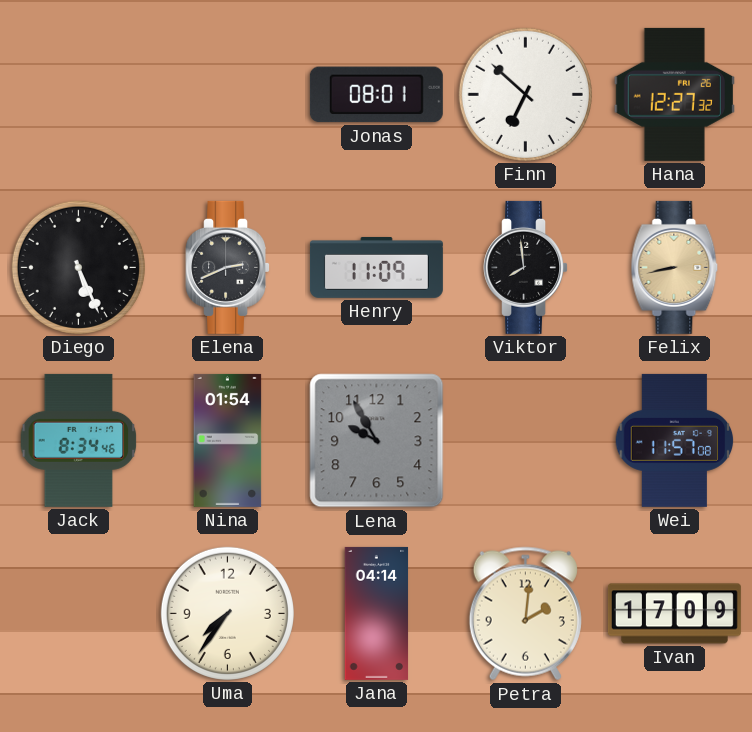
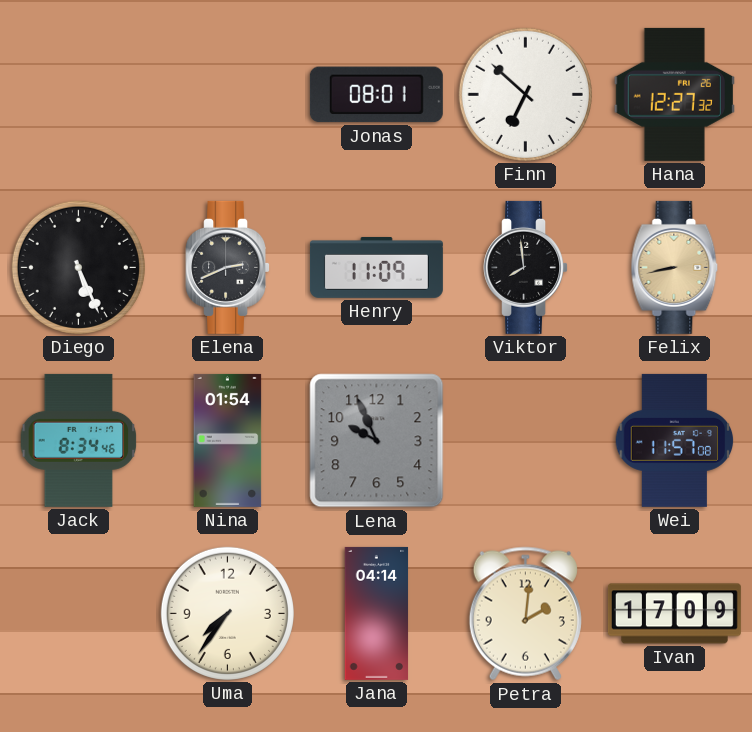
Lena: 9:55 -> 9:56 (377, 441)
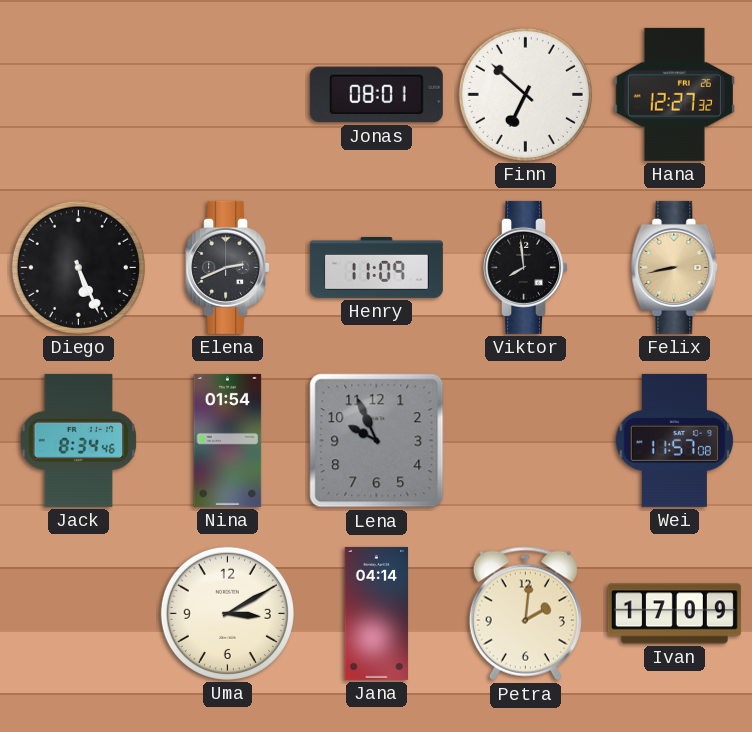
Uma: 7:36 -> 3:10 (227, 613)
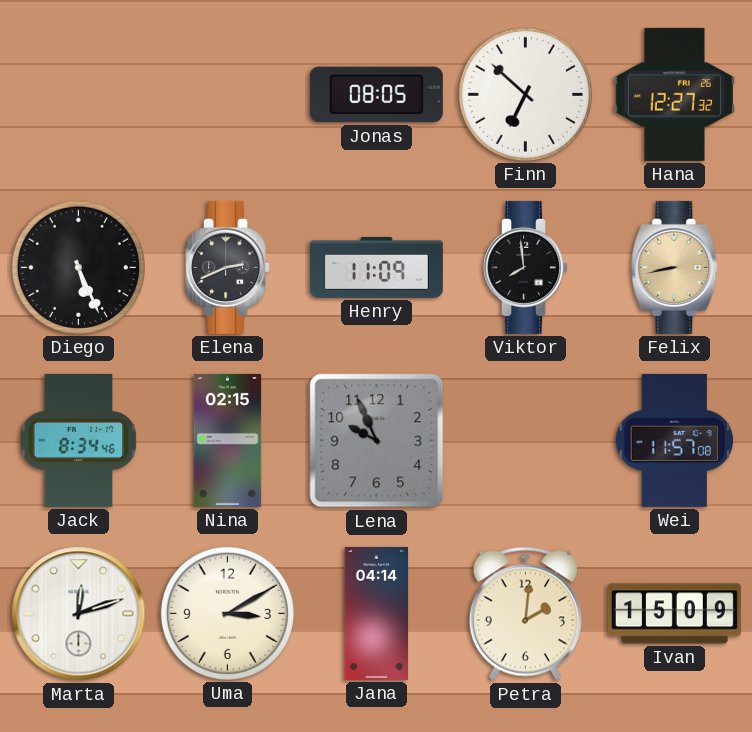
Jonas: 08:01 -> 08:05 (376, 95)
Nina: 01:54 -> 02:15 (228, 440)
Marta: none -> 12:12 (79, 614)
Ivan: 17:09 -> 15:09 (674, 614)
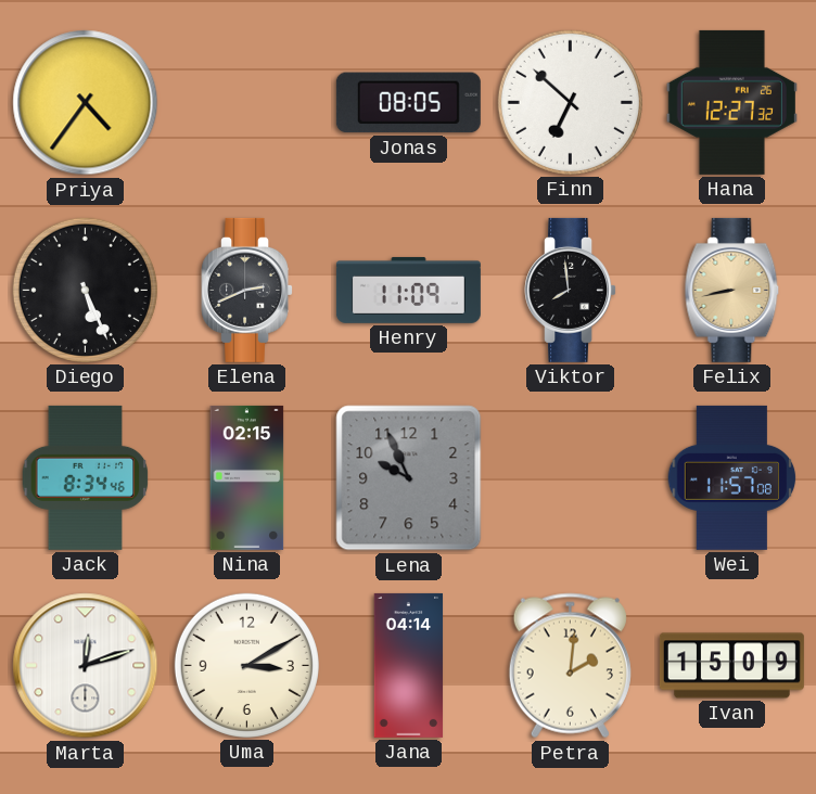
Priya: none -> 4:36 (86, 103)
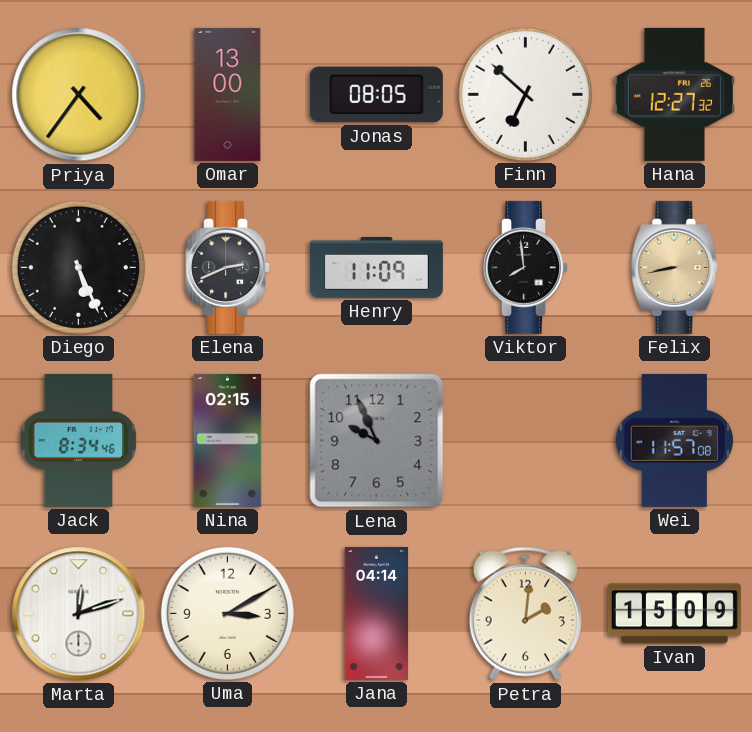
Omar: none -> 13:00 (228, 94)
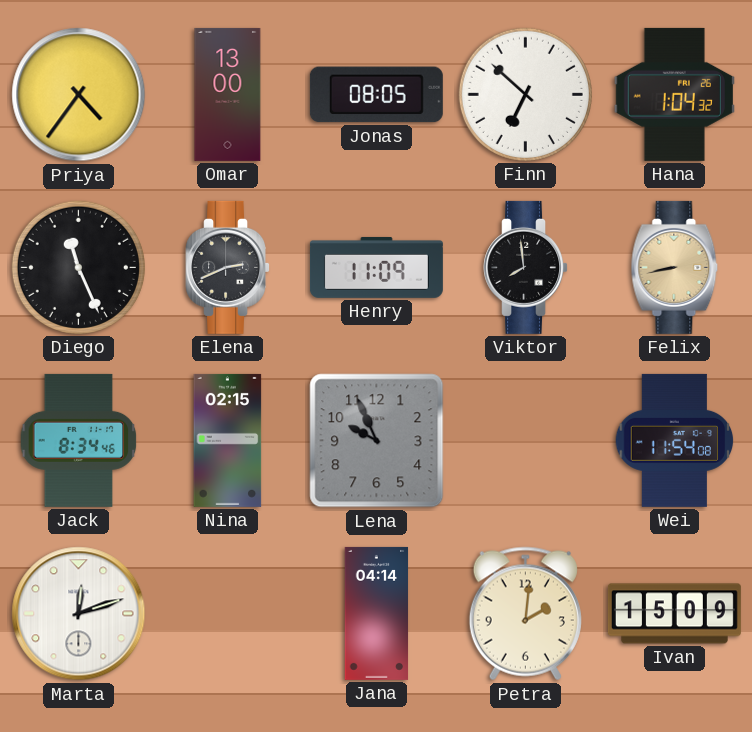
Hana: 12:27 -> 1:04 (674, 94)
Diego: 5:26 -> 11:26 (78, 267)
Wei: 11:57 -> 11:54 (675, 440)
Uma: 3:10 -> none (227, 613)
